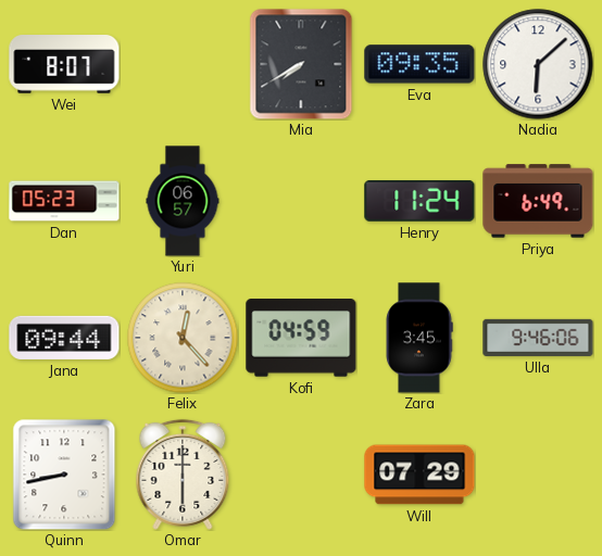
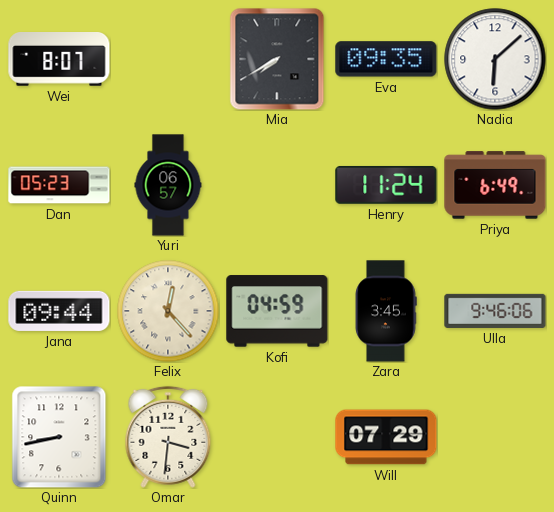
Omar: 6:00 -> 3:31 (168, 437)
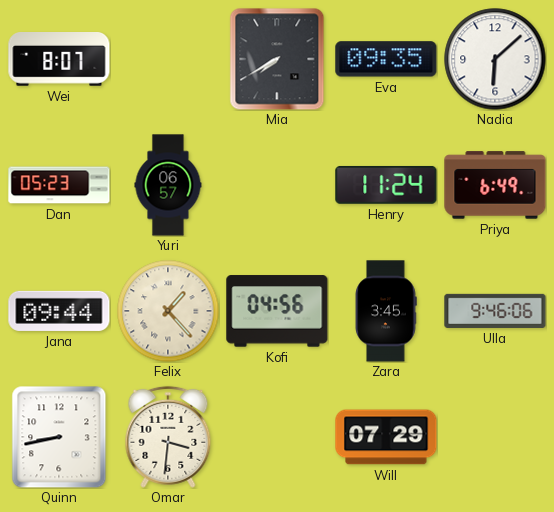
Felix: 12:23 -> 1:23 (168, 311)
Kofi: 04:59 -> 04:56 (277, 311)
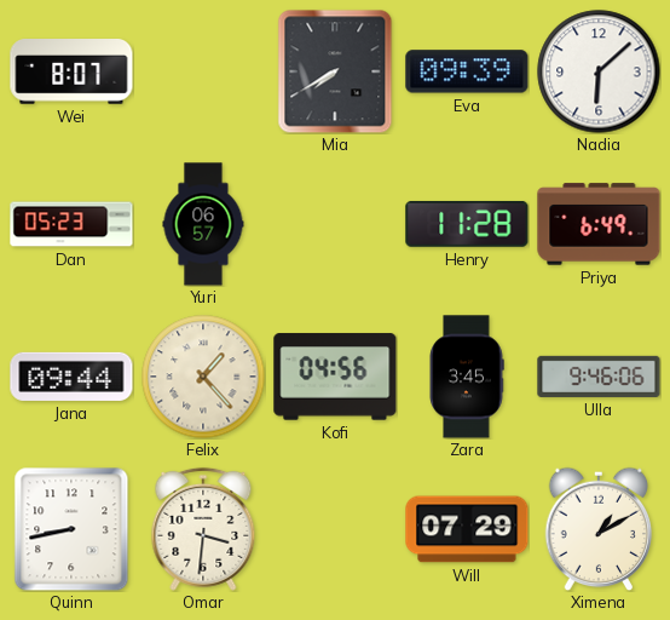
Eva: 09:35 -> 09:39 (467, 71)
Henry: 11:24 -> 11:28 (467, 224)
Ximena: none -> 1:10 (599, 529)
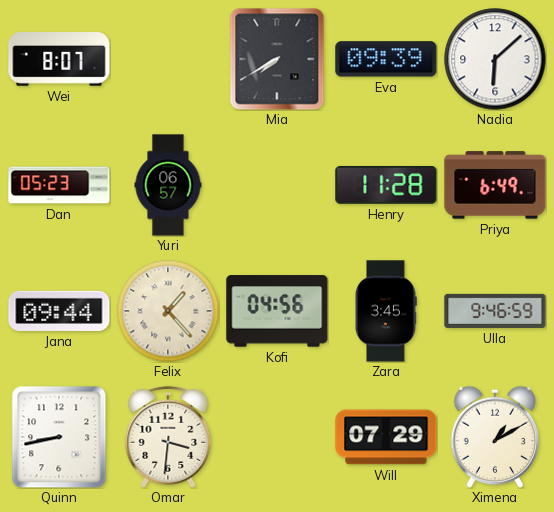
Ulla: 9:46:06 -> 9:46:59 (495, 311)
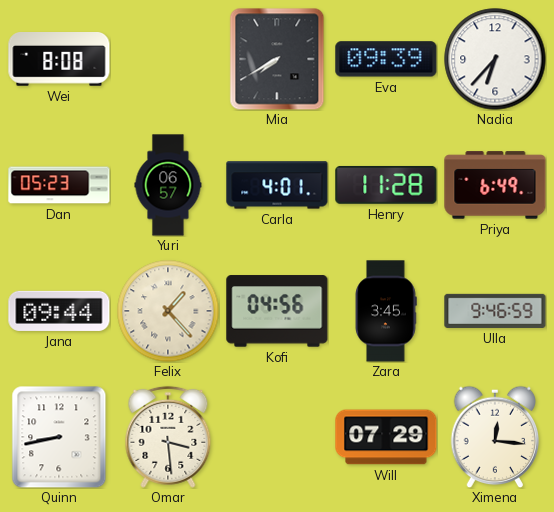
Wei: 8:07 -> 8:08 (59, 60)
Nadia: 6:08 -> 6:37 (495, 59)
Carla: none -> 4:01 (277, 185)
Omar: 3:31 -> 3:29 (168, 437)
Ximena: 1:10 -> 12:16 (495, 437)
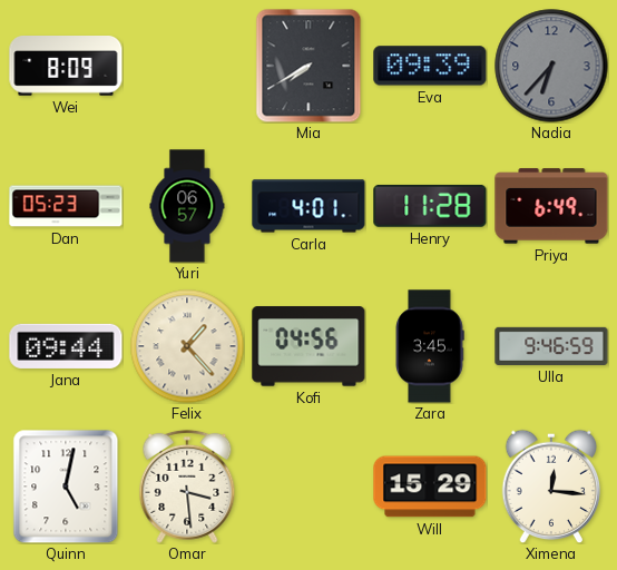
Wei: 8:08 -> 8:09 (66, 67)
Nadia dial: white -> grey (551, 66)
Quinn: 8:43 -> 5:02 (66, 487)
Will: 07:29 -> 15:29 (430, 487)
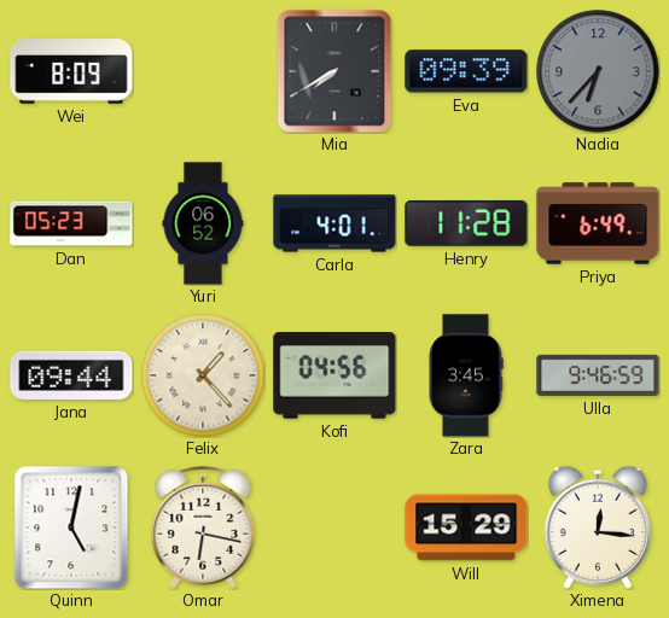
Yuri: 06:57 -> 06:52 (203, 223)
Omar: 3:29 -> 6:17 (203, 527)
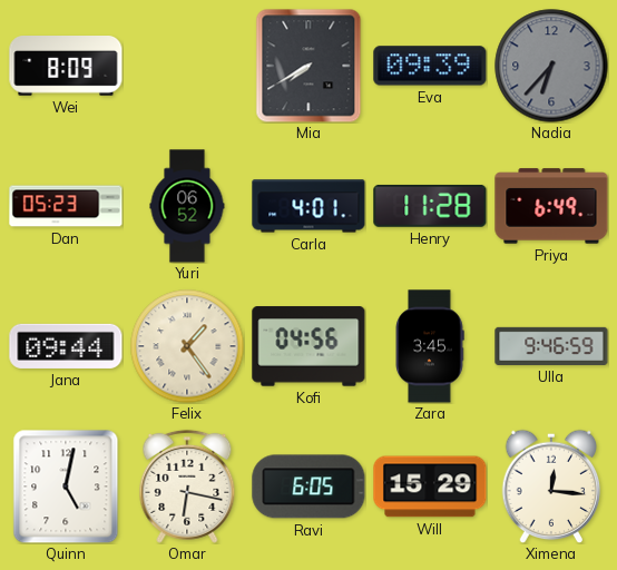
Felix: 1:23 -> 1:24 (187, 346)
Ravi: none -> 6:05 (308, 487)
